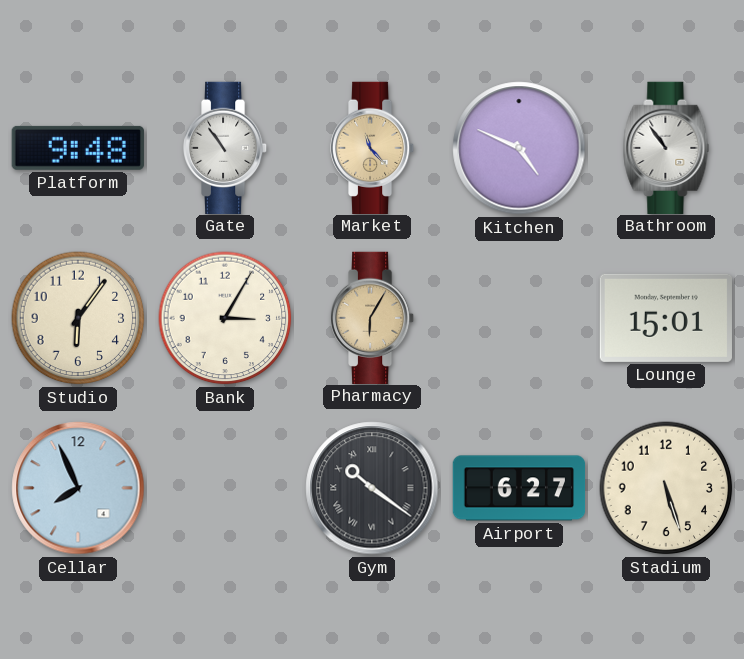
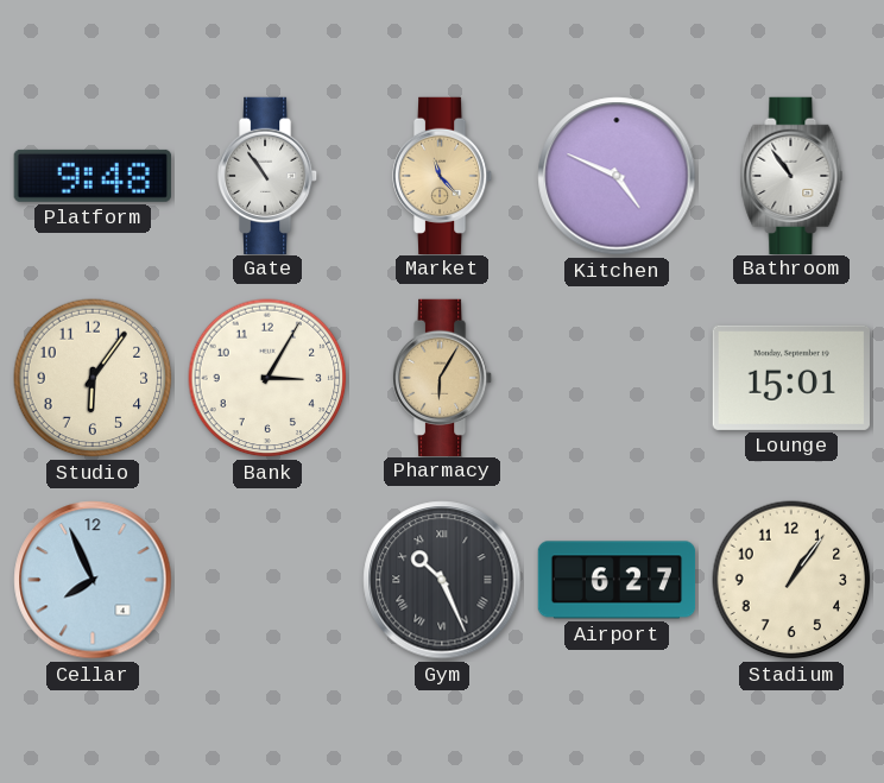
Gym: 10:21 -> 10:26 (442, 580)
Stadium: 5:27 -> 1:06 (791, 580)
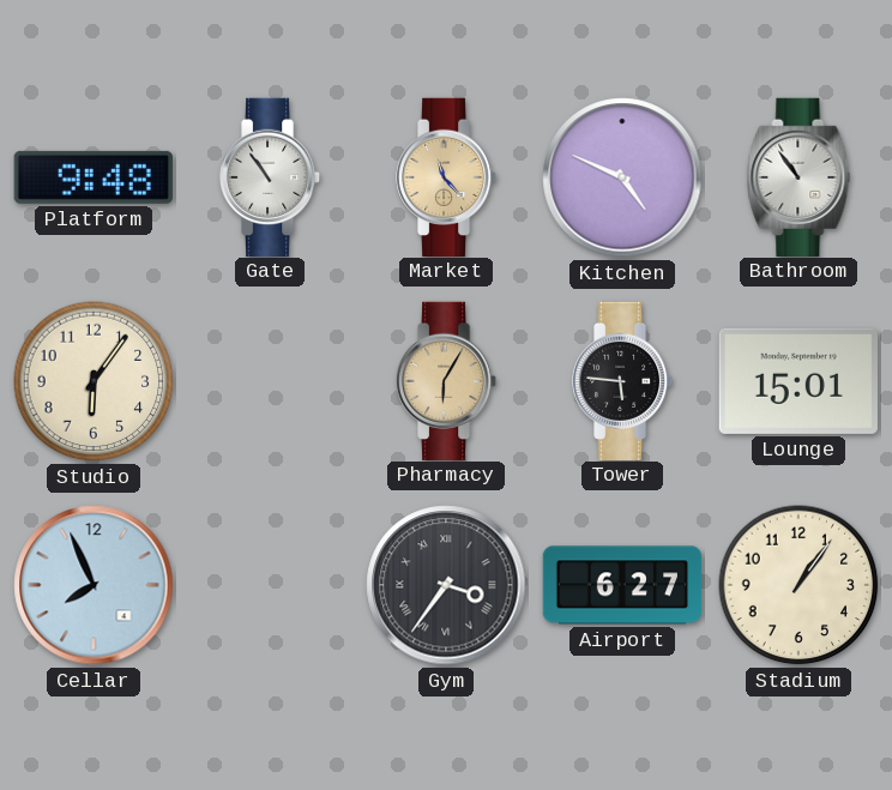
Bank: 3:05 -> none (267, 378)
Tower: none -> 5:46 (622, 380)
Gym: 10:26 -> 3:36 (446, 585)
